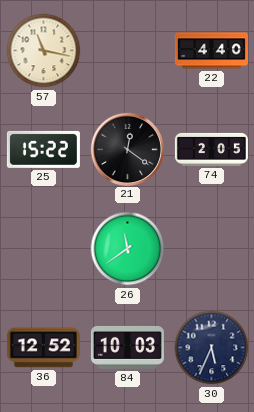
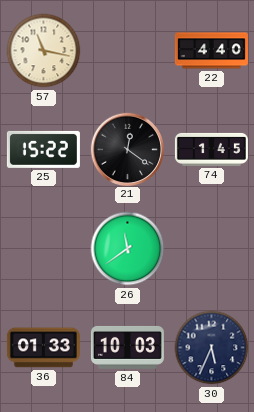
74: 2:05 -> 1:45 (211, 149)
36: 12:52 -> 01:33 (43, 348)
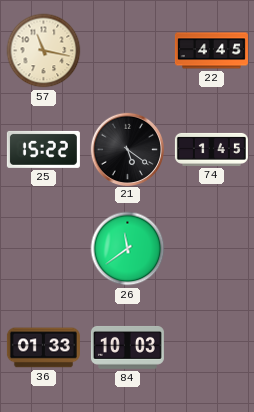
22: 4:40 -> 4:45 (211, 51)
21: 12:21 -> 5:21 (127, 149)
30: 5:34 -> none (212, 348)
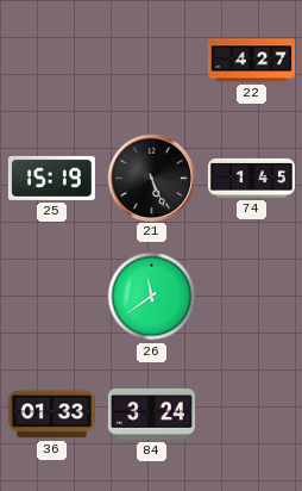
57: 11:17 -> none (44, 51)
22: 4:45 -> 4:27 (251, 61)
25: 15:22 -> 15:19 (51, 178)
21: 5:21 -> 5:26 (151, 178)
84: 10:03 -> 3:24 (151, 414)
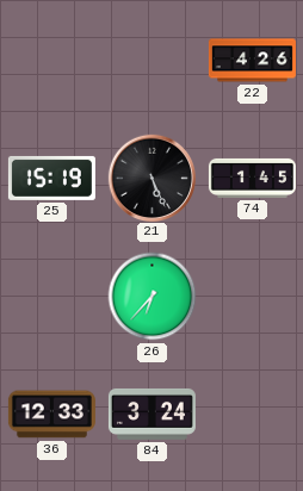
22: 4:27 -> 4:26 (252, 61)
26: 11:39 -> 6:37 (153, 297)
36: 01:33 -> 12:33 (51, 415)
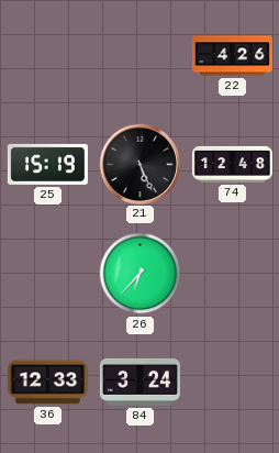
74: 1:45 -> 12:48 (232, 164)
